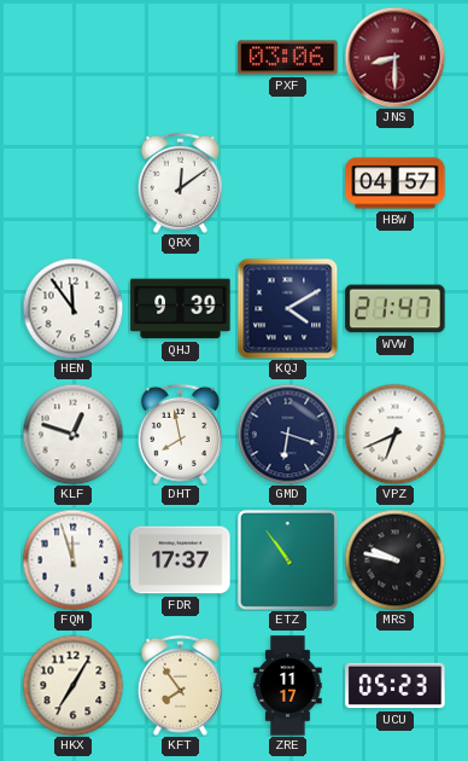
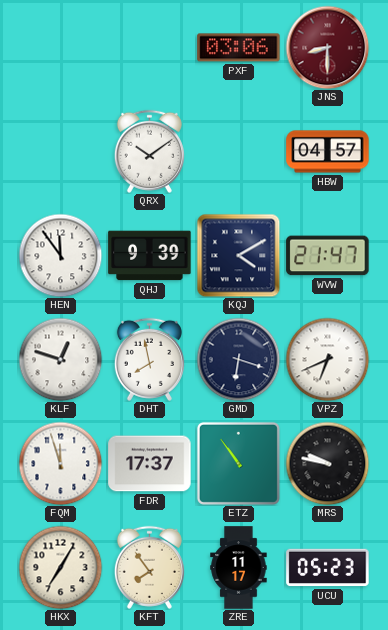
QRX: 12:09 -> 10:09 (149, 151)
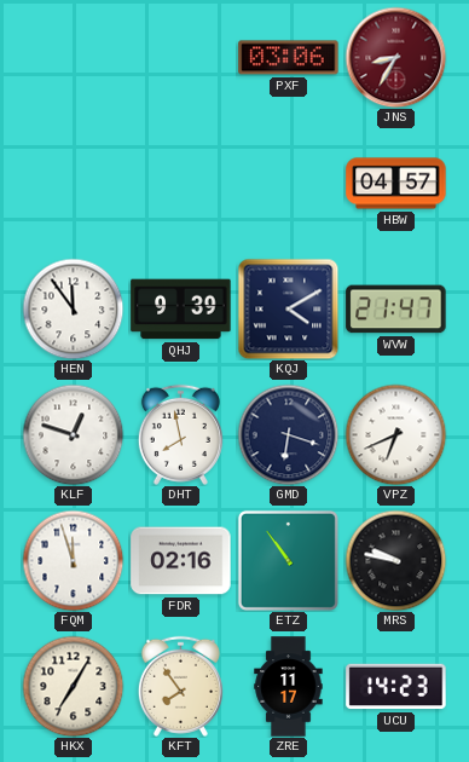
JNS: 8:30 -> 8:35 (395, 57)
QRX: 10:09 -> none (149, 151)
FDR: 17:37 -> 02:16 (181, 561)
UCU: 05:23 -> 14:23 (396, 687)
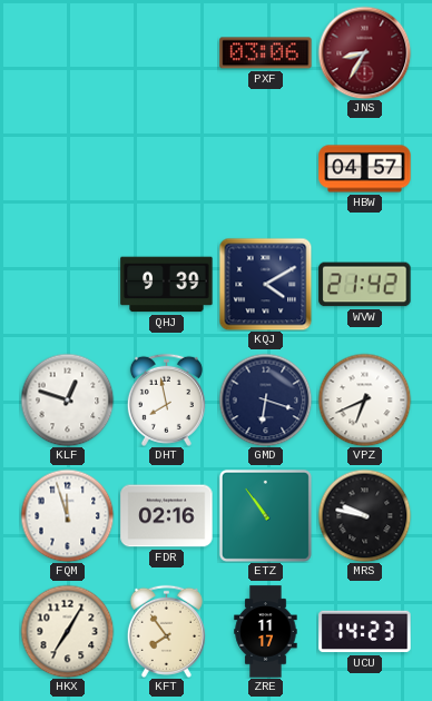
HEN: 11:54 -> none (73, 308)
WVW: 21:47 -> 21:42 (365, 285)
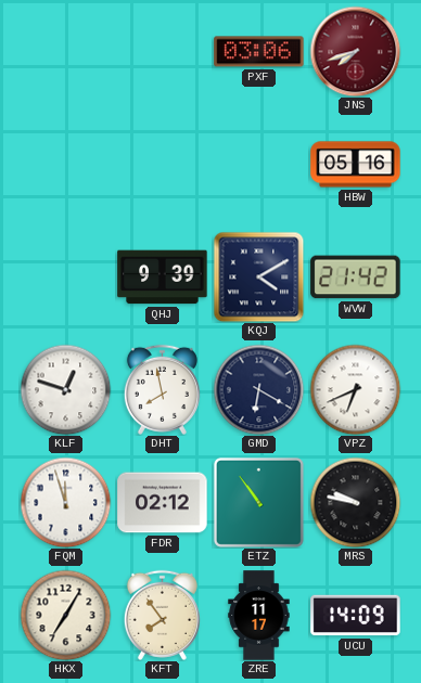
JNS: 8:35 -> 7:42 (355, 51)
HBW: 04:57 -> 05:16 (356, 165)
GMD: 6:18 -> 6:20 (258, 389)
FDR: 02:16 -> 02:12 (163, 503)
UCU: 14:23 -> 14:09 (356, 616)
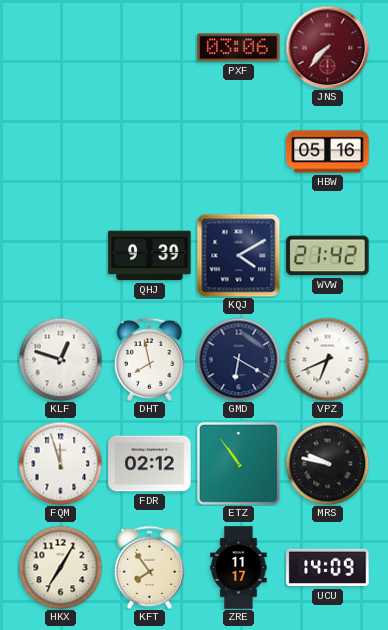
JNS: 7:42 -> 7:37 (327, 47)
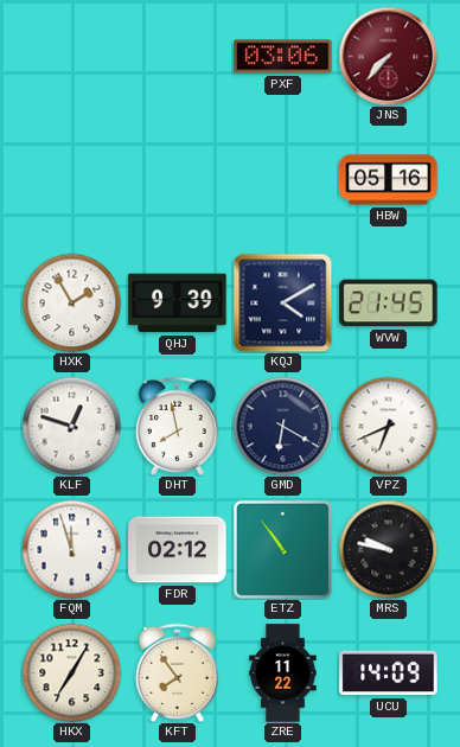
HXK: none -> 1:55 (71, 302)
WVW: 21:42 -> 21:45 (389, 304)
ZRE: 11:17 -> 11:22 (283, 673)
